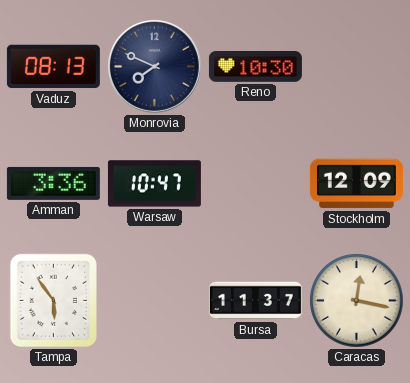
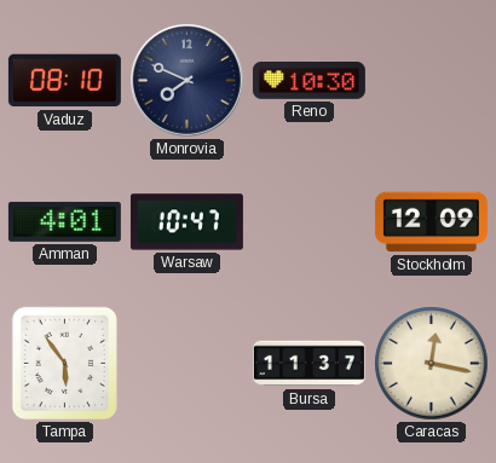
Vaduz: 08:13 -> 08:10 (64, 81)
Amman: 3:36 -> 4:01 (64, 221)
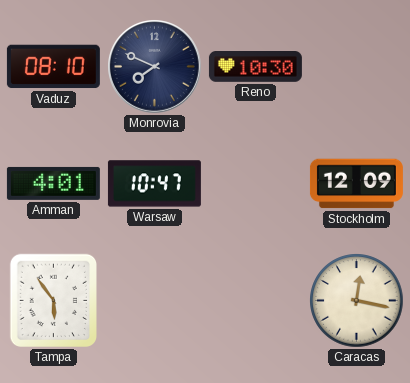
Bursa: 11:37 -> none (308, 364)
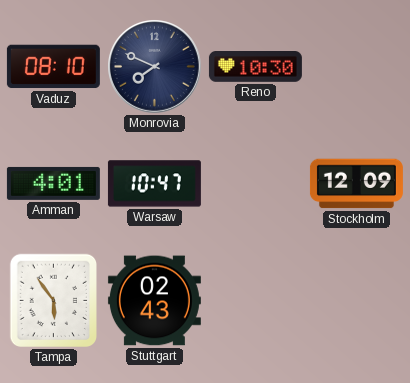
Stuttgart: none -> 02:43 (154, 301)
Caracas: 12:17 -> none (357, 301)
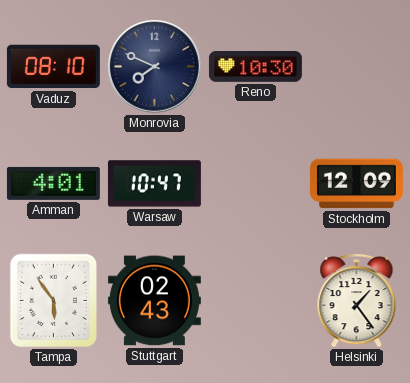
Helsinki: none -> 1:24 (357, 300)
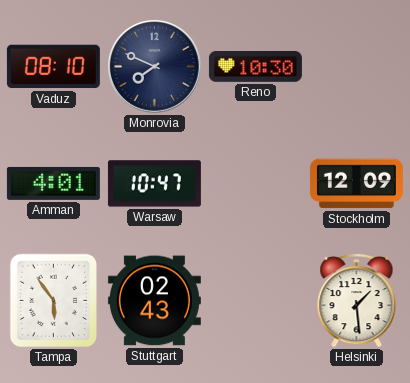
Helsinki: 1:24 -> 1:29 (357, 300)
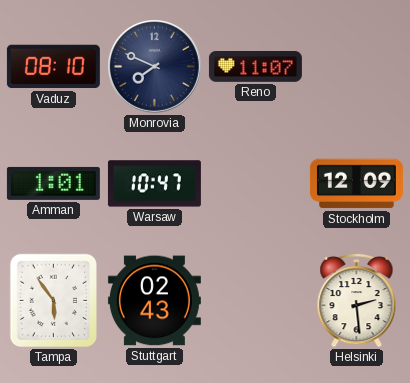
Reno: 10:30 -> 11:07 (255, 67)
Amman: 4:01 -> 1:01 (53, 183)
Helsinki: 1:29 -> 2:29 (357, 300)
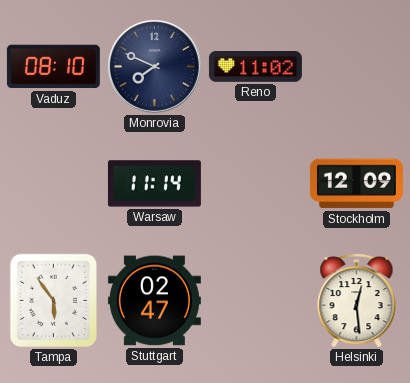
Reno: 11:07 -> 11:02 (255, 67)
Amman: 1:01 -> none (53, 183)
Warsaw: 10:47 -> 11:14 (154, 184)
Stuttgart: 02:43 -> 02:47 (154, 301)
Helsinki: 2:29 -> 12:29 (357, 300)
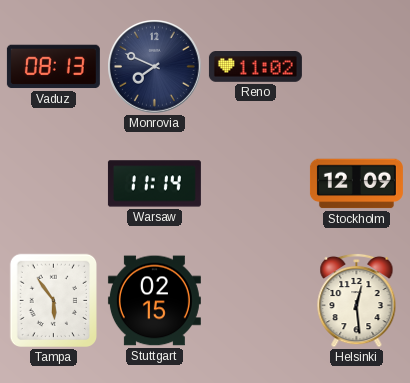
Vaduz: 08:10 -> 08:13 (53, 67)
Stuttgart: 02:47 -> 02:15 (154, 301)
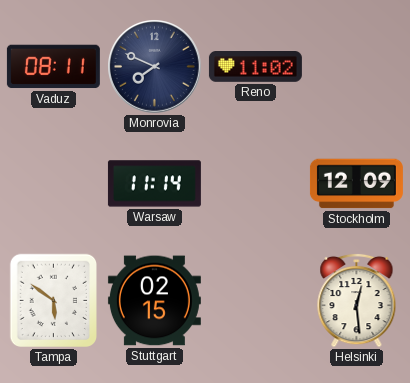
Vaduz: 08:13 -> 08:11 (53, 67)
Tampa: 5:54 -> 5:51 (53, 301)
